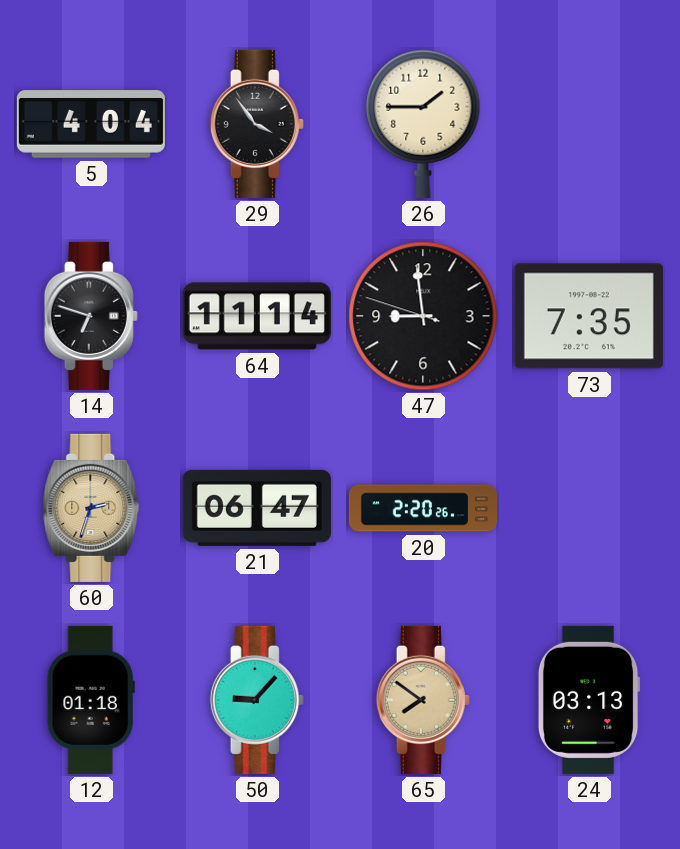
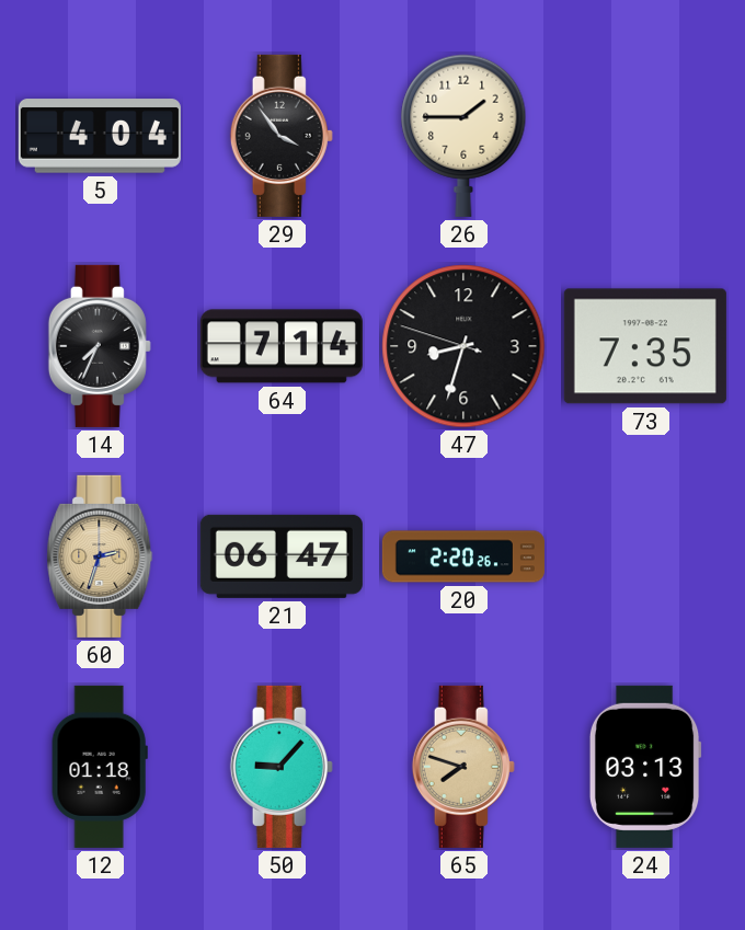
14: 6:48 -> 7:34 (100, 346)
64: 11:14 -> 7:14 (282, 346)
47: 8:58 -> 8:32 (463, 346)
65: 7:51 -> 7:48 (463, 767)
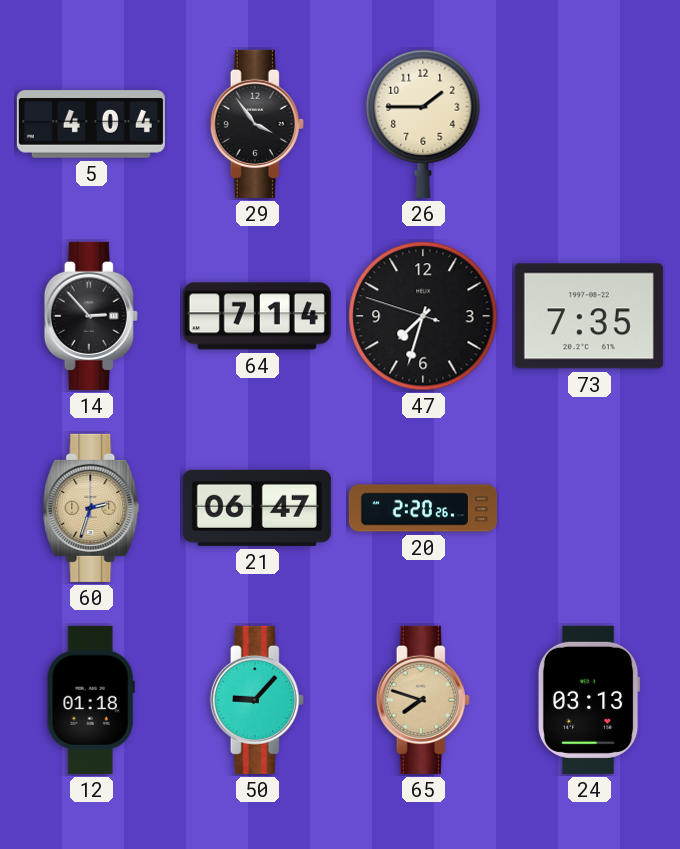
14: 7:34 -> 2:53 (91, 316)
47: 8:32 -> 7:32 (423, 316)
